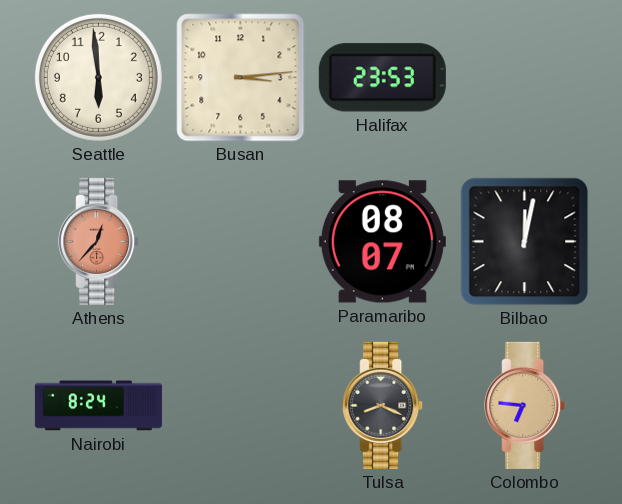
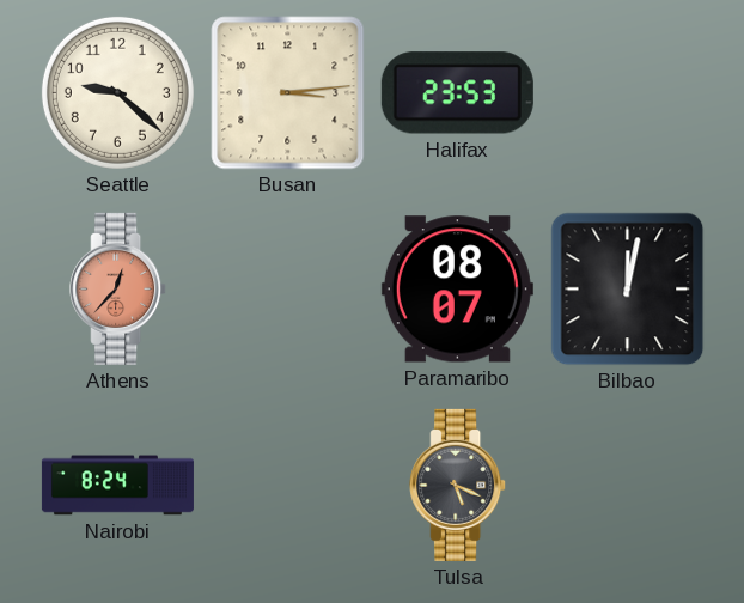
Seattle: 5:59 -> 9:22 (117, 92)
Tulsa: 8:19 -> 5:19 (458, 485)
Colombo: 6:46 -> none (525, 405)
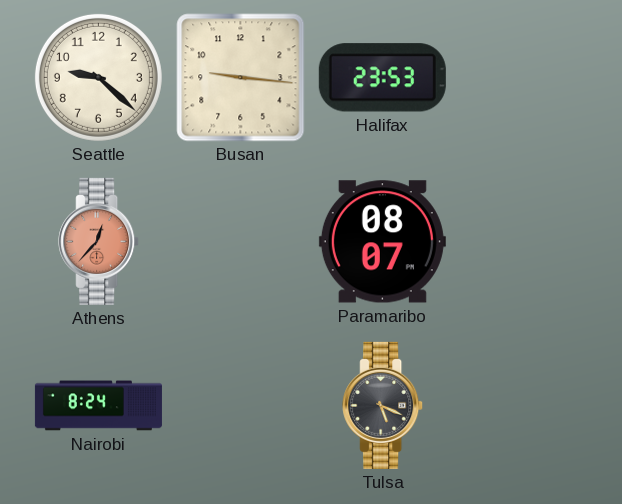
Busan: 3:14 -> 9:16 (241, 78)
Bilbao: 12:02 -> none (628, 290)
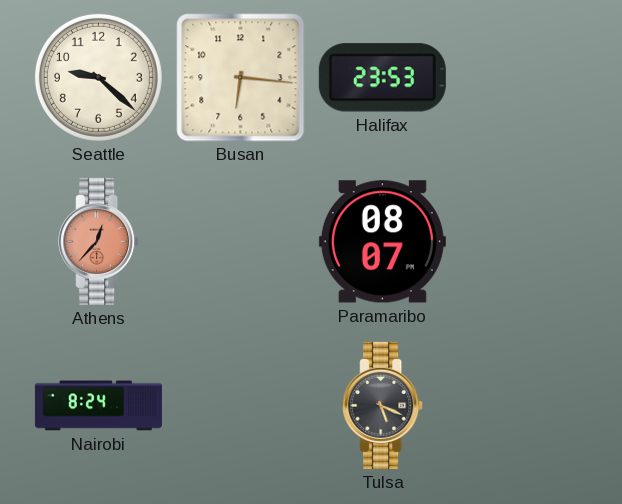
Busan: 9:16 -> 6:16 (241, 78)
